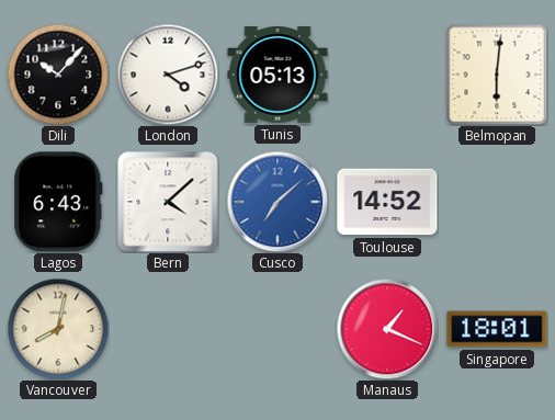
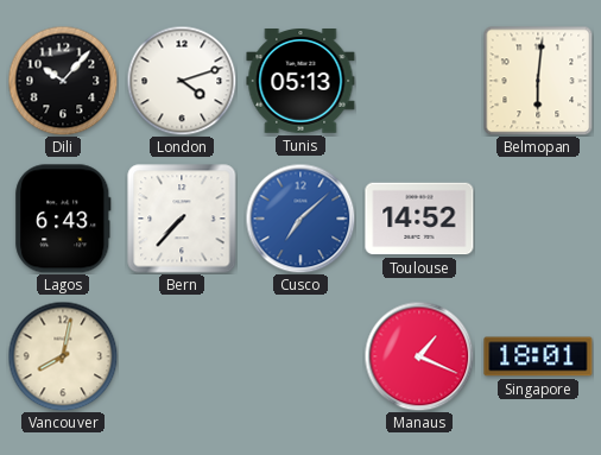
Bern: 4:08 -> 7:37 (182, 219)
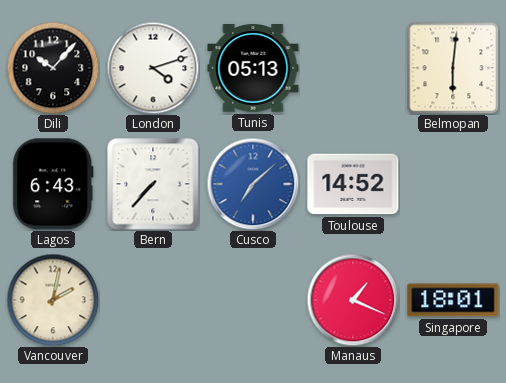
Vancouver: 8:02 -> 2:02 (53, 300)
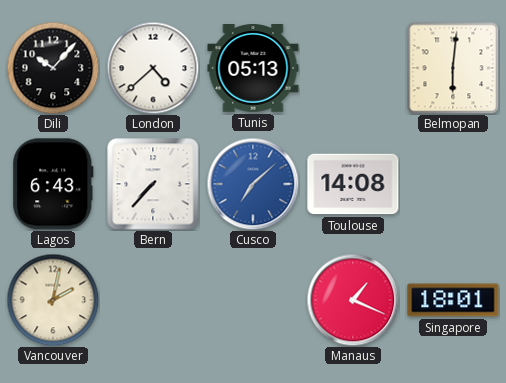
London: 4:12 -> 4:38 (153, 68)
Toulouse: 14:52 -> 14:08 (353, 184)
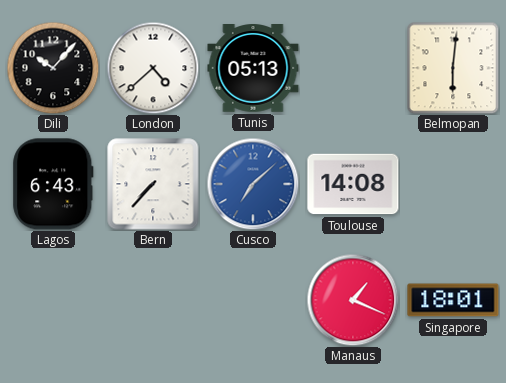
Vancouver: 2:02 -> none (53, 300)
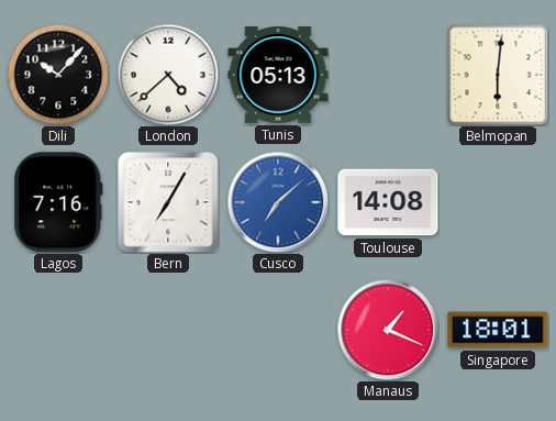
Lagos: 6:43 -> 7:16 (58, 202)
Bern: 7:37 -> 7:05 (168, 202)
